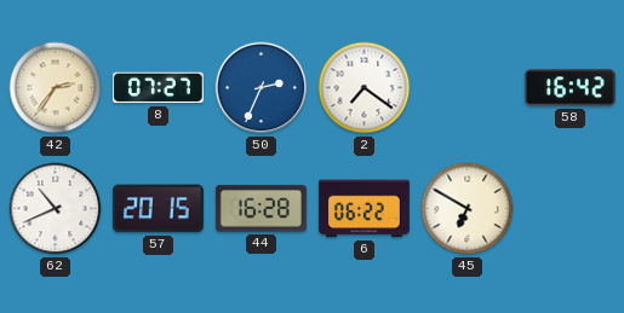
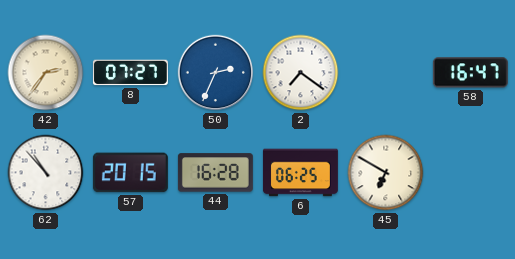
58: 16:42 -> 16:47 (470, 73)
62: 10:41 -> 10:53 (46, 173)
6: 06:22 -> 06:25 (300, 173)
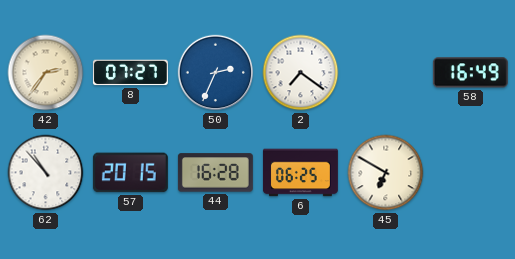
58: 16:47 -> 16:49 (470, 73)
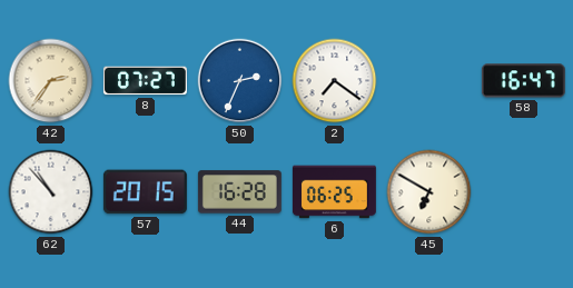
58: 16:49 -> 16:47 (523, 81)
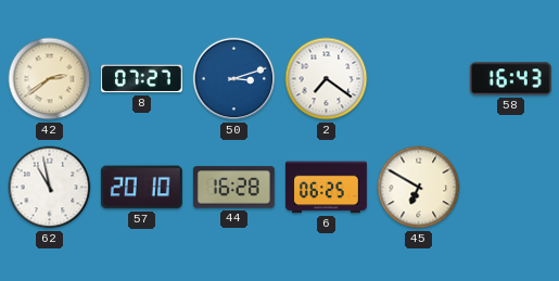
42: 2:36 -> 2:39 (50, 79)
50: 2:34 -> 3:12 (234, 79)
58: 16:47 -> 16:43 (510, 79)
62: 10:53 -> 10:58 (50, 188)
57: 20:15 -> 20:10 (141, 188)
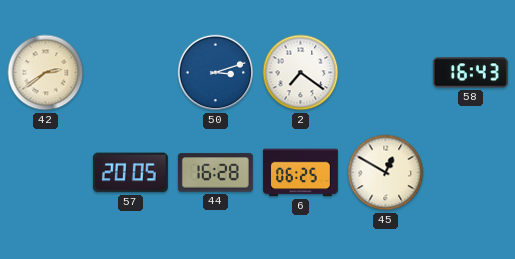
8: 07:27 -> none (141, 79)
62: 10:58 -> none (50, 188)
57: 20:10 -> 20:05 (130, 173)
45: 6:50 -> 12:50 (386, 173)
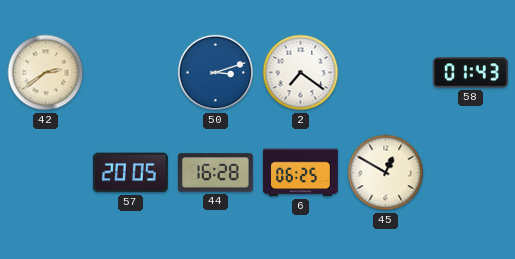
58: 16:43 -> 01:43 (470, 73)
